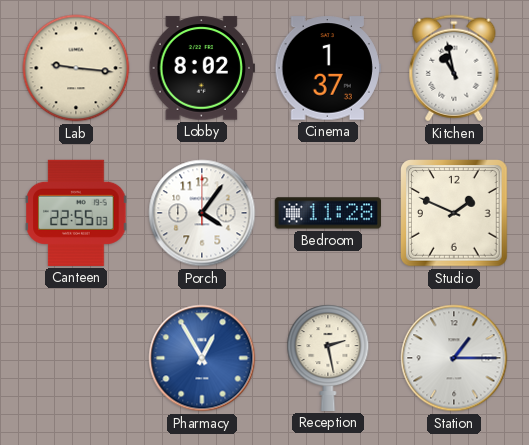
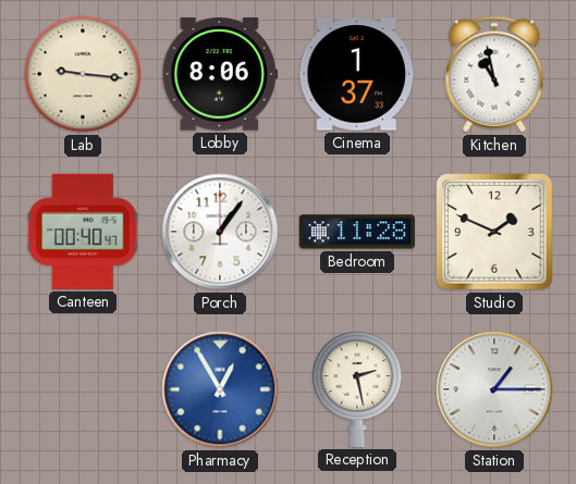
Lobby: 8:02 -> 8:06 (220, 74)
Canteen: 22:55 -> 00:40 (83, 232)
Porch: 4:06 -> 1:06 (220, 232)
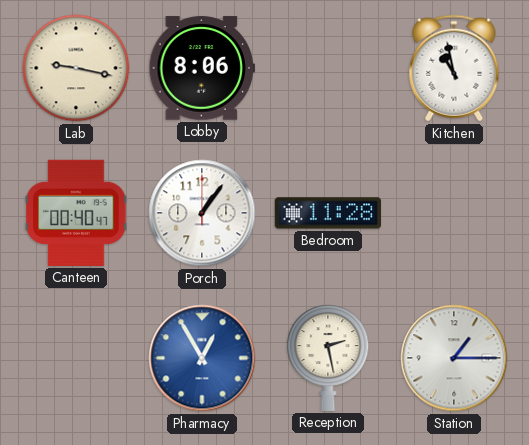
Lab: 9:16 -> 9:17 (76, 68)
Cinema: 1:37 -> none (357, 74)
Studio: 1:49 -> none (494, 232)
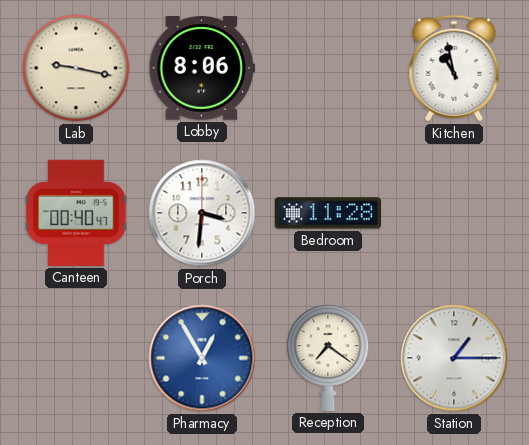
Porch: 1:06 -> 3:31 (202, 213)
Reception: 2:28 -> 7:21 (328, 358)
